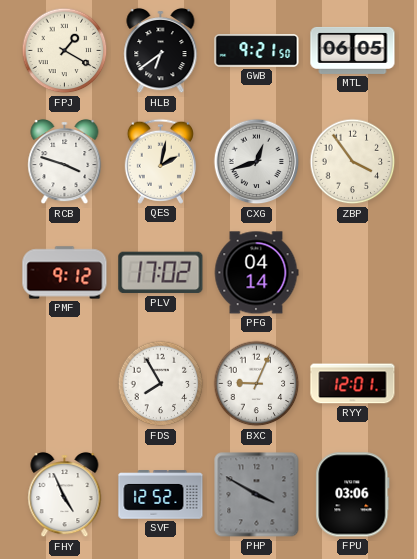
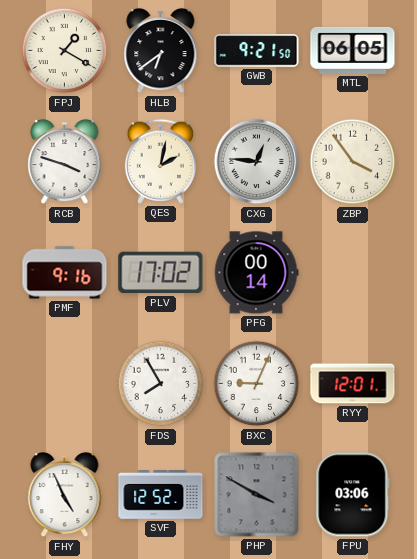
CXG: 12:42 -> 12:46 (257, 162)
PMF: 9:12 -> 9:16 (65, 273)
PFG: 04:14 -> 00:14 (256, 273)
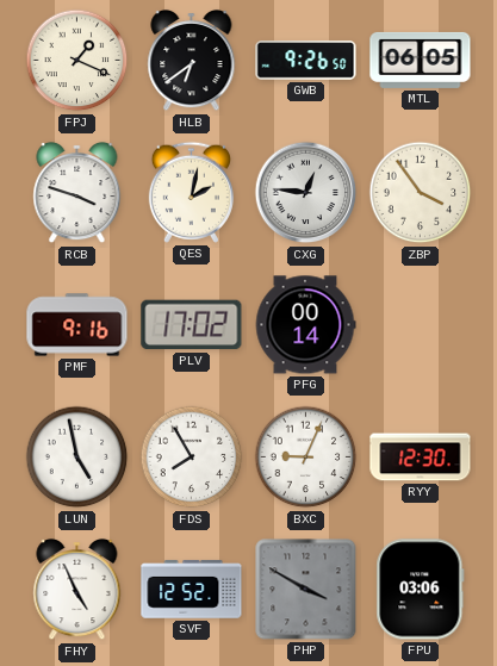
FPJ: 1:20 -> 1:19 (77, 61)
GWB: 9:21 -> 9:26 (306, 61)
LUN: none -> 4:58 (77, 458)
RYY: 12:01 -> 12:30 (421, 458)
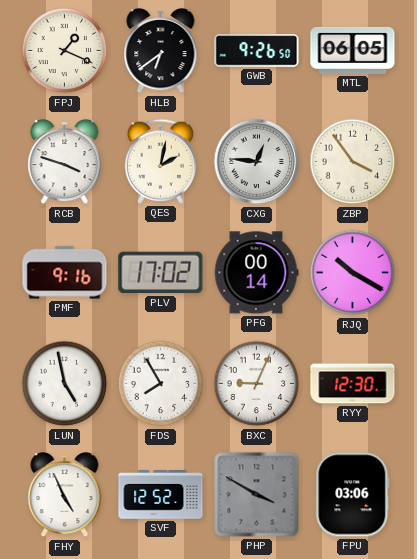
RJQ: none -> 10:20 (353, 273)
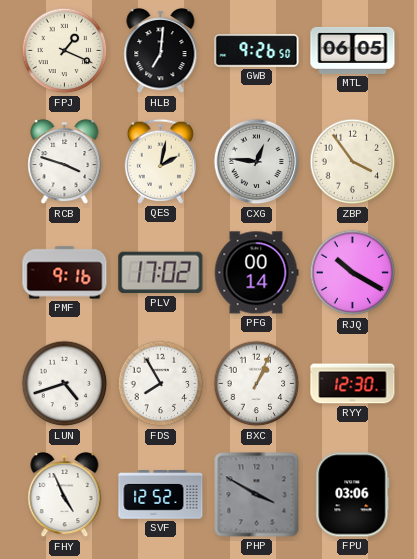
HLB: 6:39 -> 7:01 (161, 51)
LUN: 4:58 -> 4:42 (65, 384)
BXC: 9:04 -> 1:04 (257, 384)
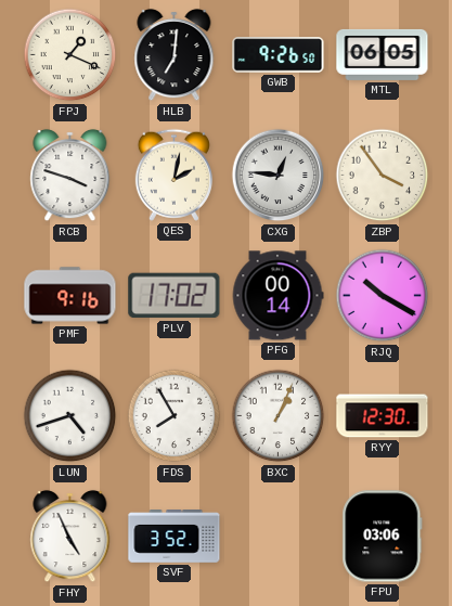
SVF: 12:52 -> 3:52 (175, 537)
PHP: 3:50 -> none (257, 495)
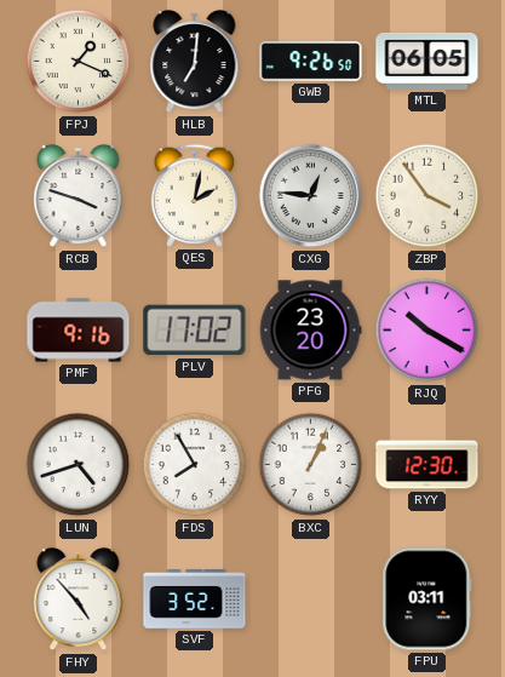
PFG: 00:14 -> 23:20 (310, 331)
FHY: 4:56 -> 4:53 (79, 599)
FPU: 03:06 -> 03:11 (427, 599)
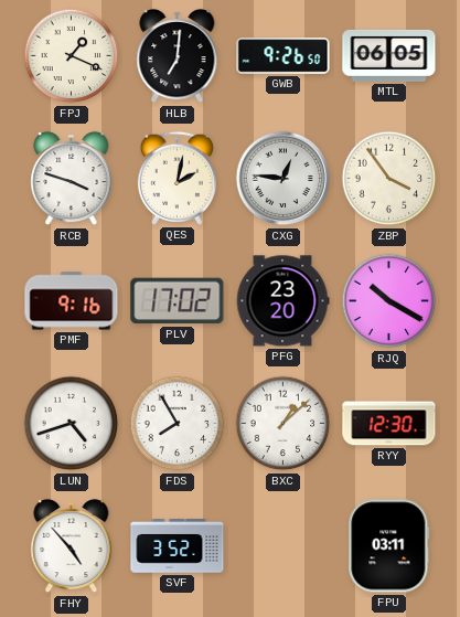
BXC: 1:04 -> 1:08 (284, 424)
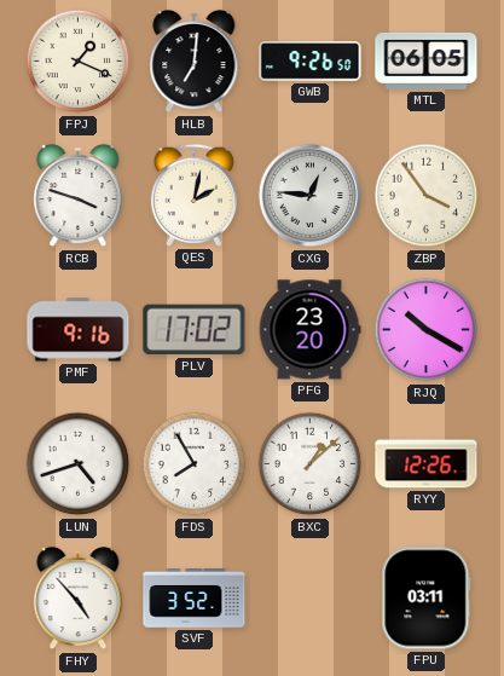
RYY: 12:30 -> 12:26 (427, 464)
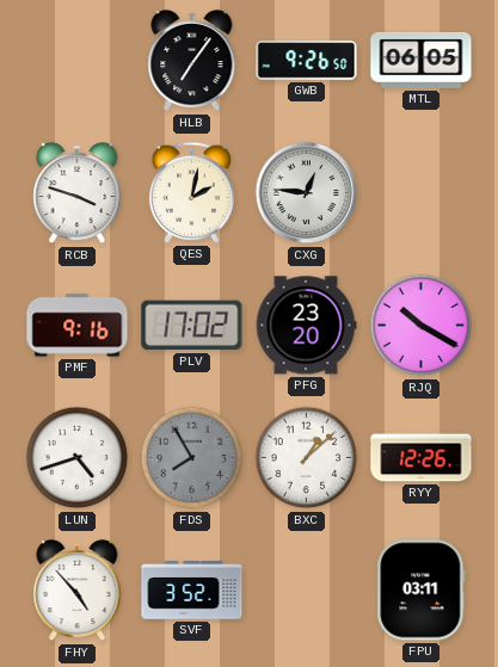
FPJ: 1:19 -> none (79, 62)
HLB: 7:01 -> 7:06 (192, 61)
ZBP: 3:54 -> none (427, 196)
FDS dial: white -> grey (192, 458)
